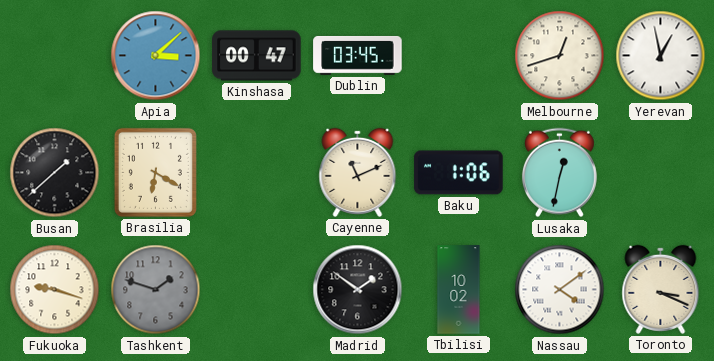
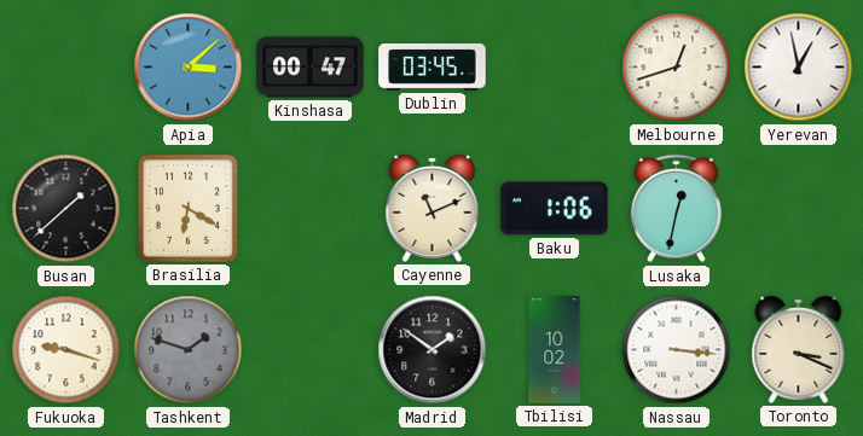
Nassau: 4:09 -> 3:16 (677, 350)
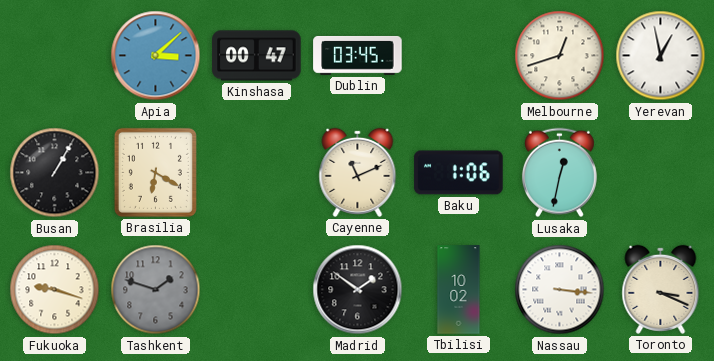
Busan: 1:38 -> 1:05 (55, 173)
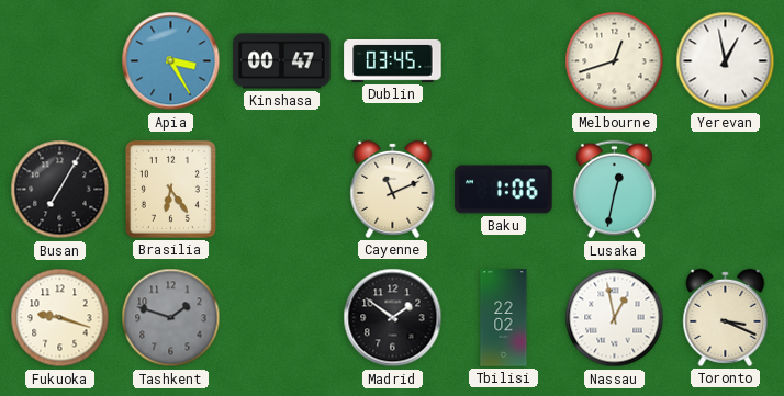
Apia: 3:08 -> 3:25 (171, 61)
Busan: 1:05 -> 7:05 (60, 190)
Brasilia: 6:20 -> 6:24 (170, 189)
Tbilisi: 10:02 -> 22:02 (504, 318)
Nassau: 3:16 -> 12:58 (615, 318)
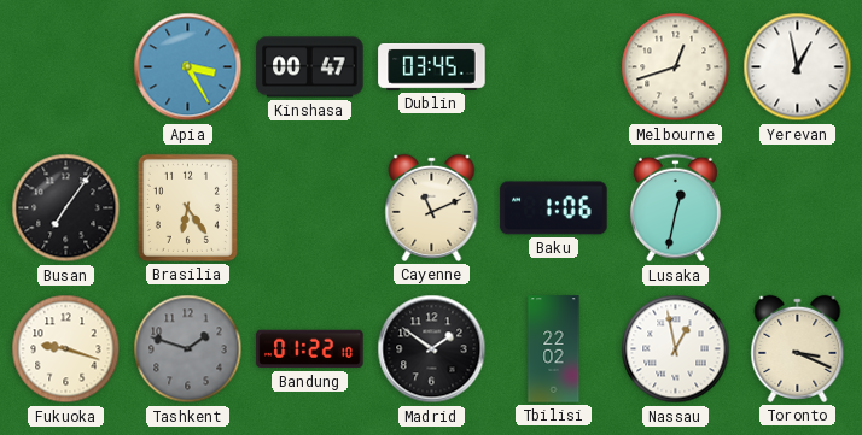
Busan: 7:05 -> 7:06 (66, 208)
Bandung: none -> 01:22 (310, 349)
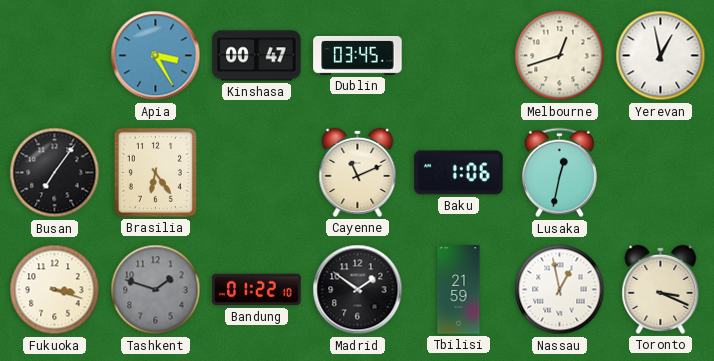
Fukuoka: 9:18 -> 3:18 (55, 290)
Tbilisi: 22:02 -> 21:59 (459, 290)
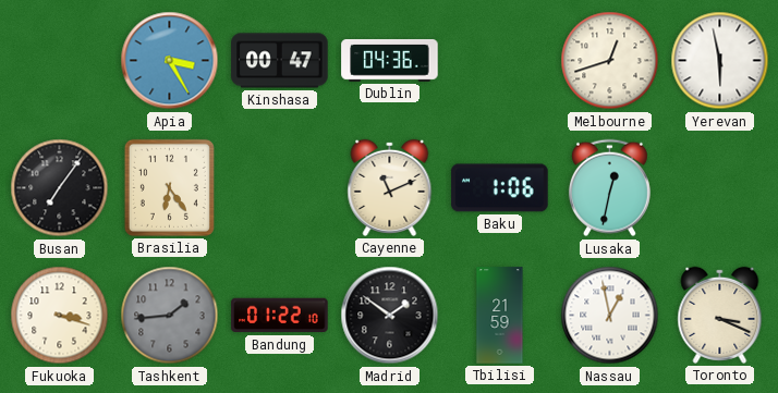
Dublin: 03:45 -> 04:36 (390, 60)
Yerevan: 12:58 -> 5:58 (720, 61)
Tashkent: 1:48 -> 1:44 (170, 316)
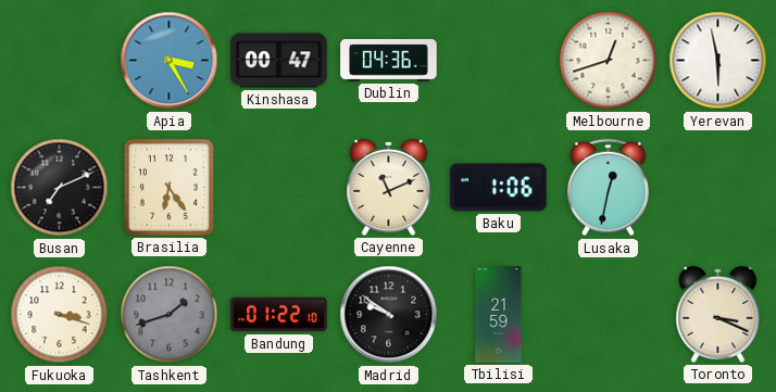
Busan: 7:06 -> 7:11 (60, 188)
Tashkent: 1:44 -> 1:42 (170, 315)
Madrid: 1:51 -> 9:51 (389, 315)
Nassau: 12:58 -> none (610, 316)
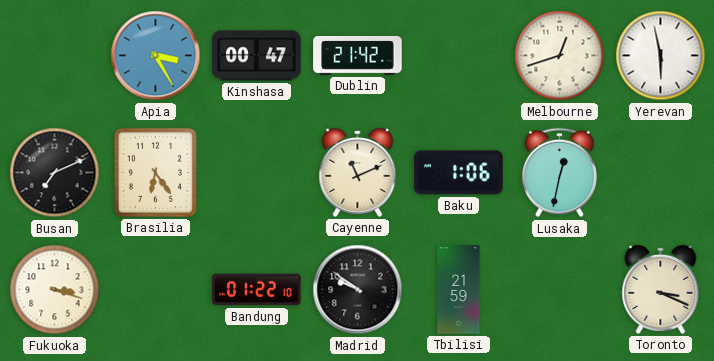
Dublin: 04:36 -> 21:42 (358, 55)
Tashkent: 1:42 -> none (170, 315)
